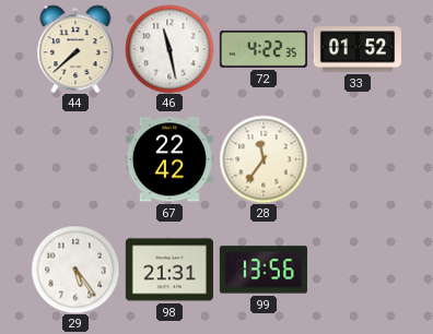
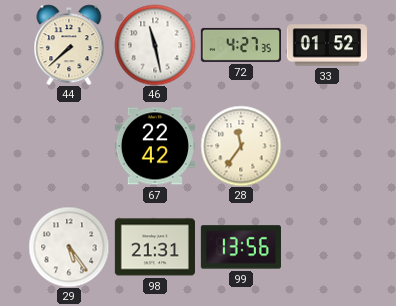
72: 4:22 -> 4:27 (240, 45)
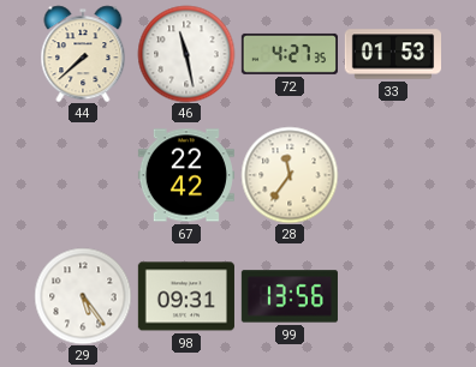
33: 01:52 -> 01:53 (392, 54)
98: 21:31 -> 09:31 (185, 296)
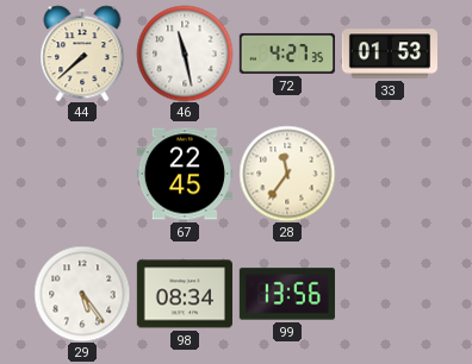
67: 22:42 -> 22:45 (185, 174)
98: 09:31 -> 08:34 (184, 294)
